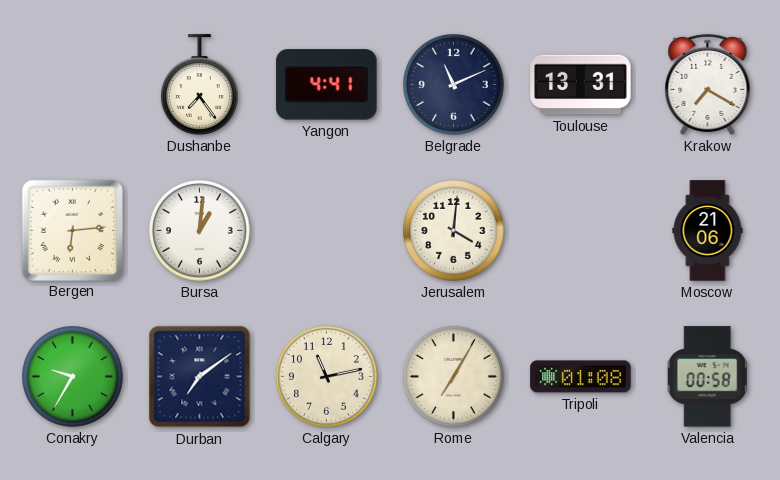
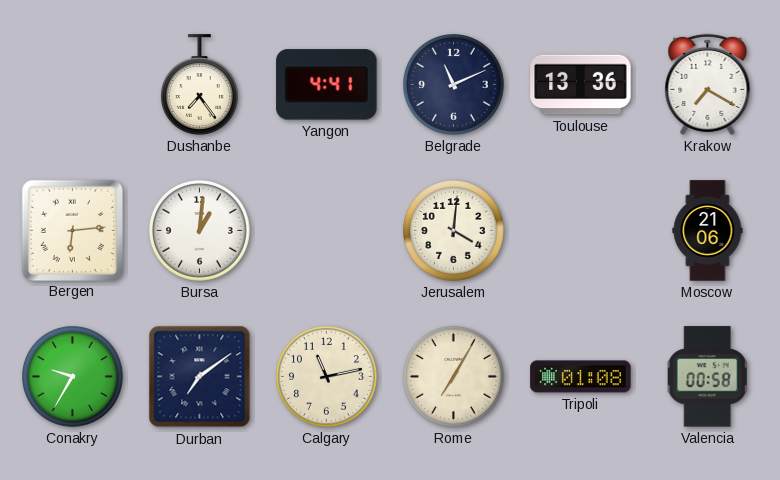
Toulouse: 13:31 -> 13:36 (581, 85)
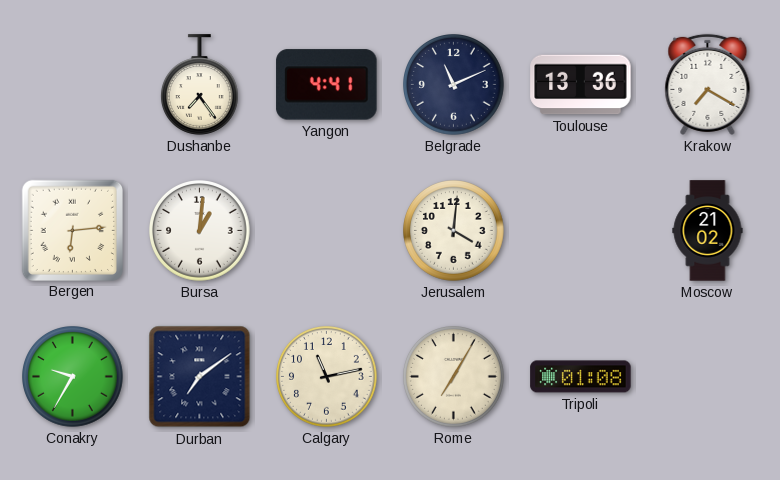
Moscow: 21:06 -> 21:02 (708, 231)
Valencia: 00:58 -> none (707, 377)
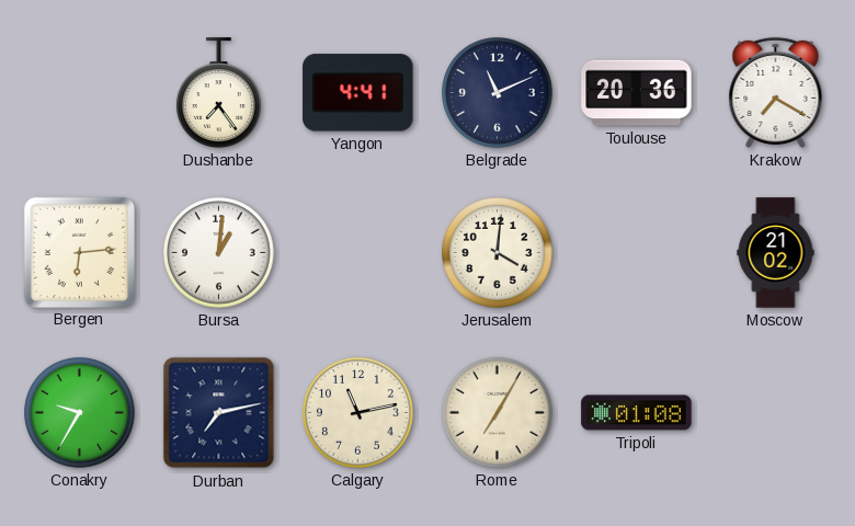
Toulouse: 13:36 -> 20:36 (637, 93)
Durban: 7:09 -> 7:13 (219, 413)
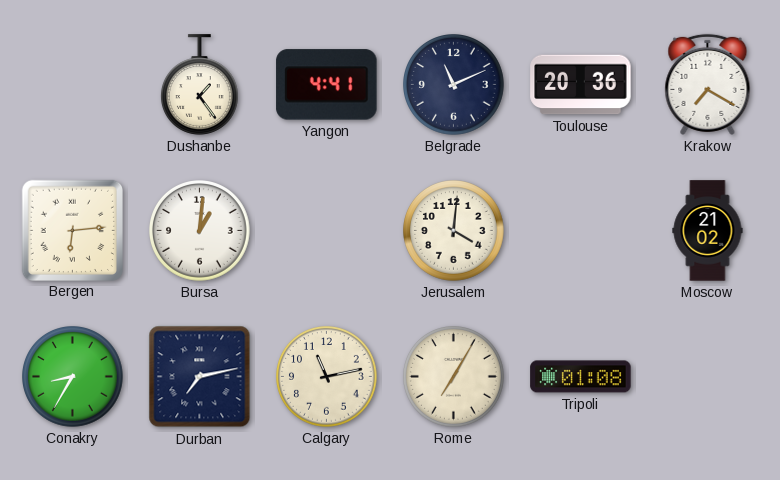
Dushanbe: 7:24 -> 1:24 (199, 85)
Conakry: 9:35 -> 8:35 (73, 377)
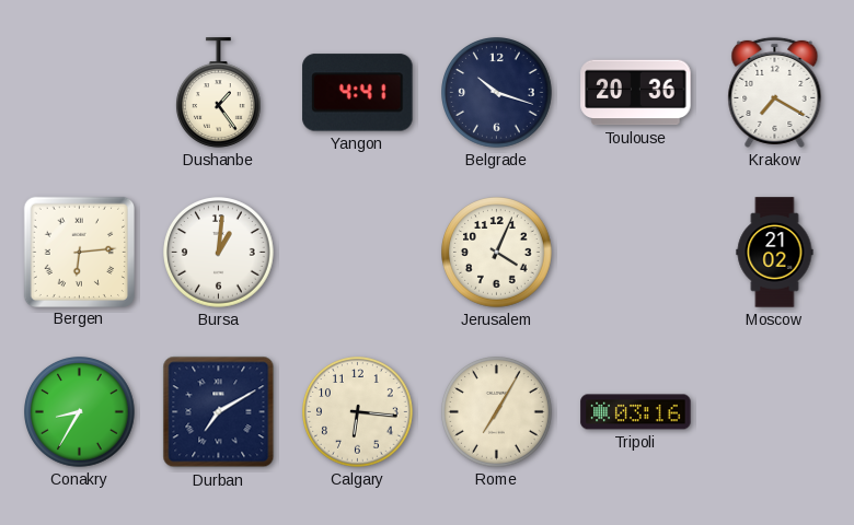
Belgrade: 11:11 -> 10:18 (497, 93)
Jerusalem: 4:01 -> 4:04 (497, 253)
Durban: 7:13 -> 7:10 (219, 412)
Calgary: 11:13 -> 6:16 (358, 412)
Tripoli: 01:08 -> 03:16 (636, 412)
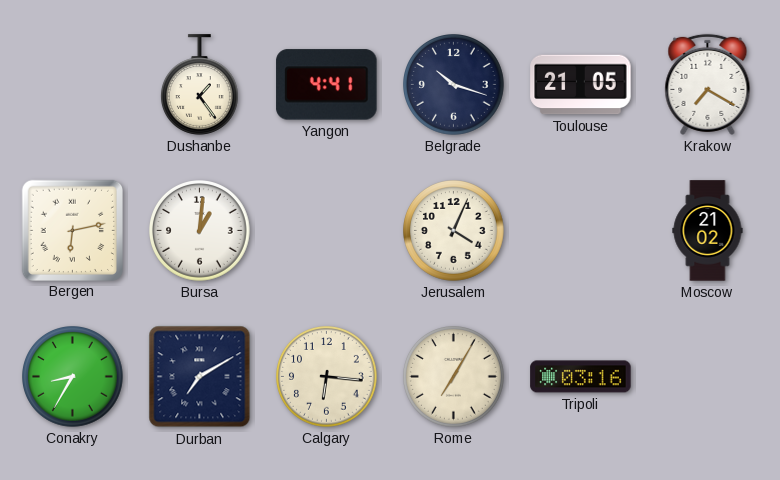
Toulouse: 20:36 -> 21:05 (581, 85)
Bergen: 6:14 -> 6:13 (72, 230)
